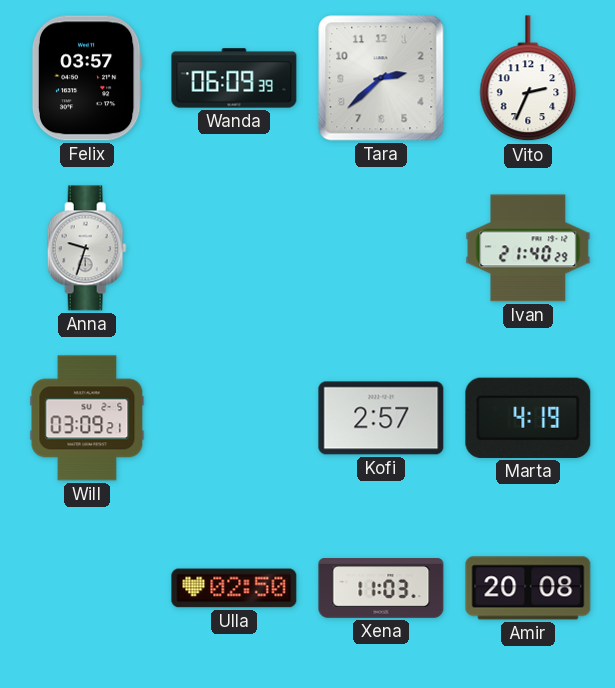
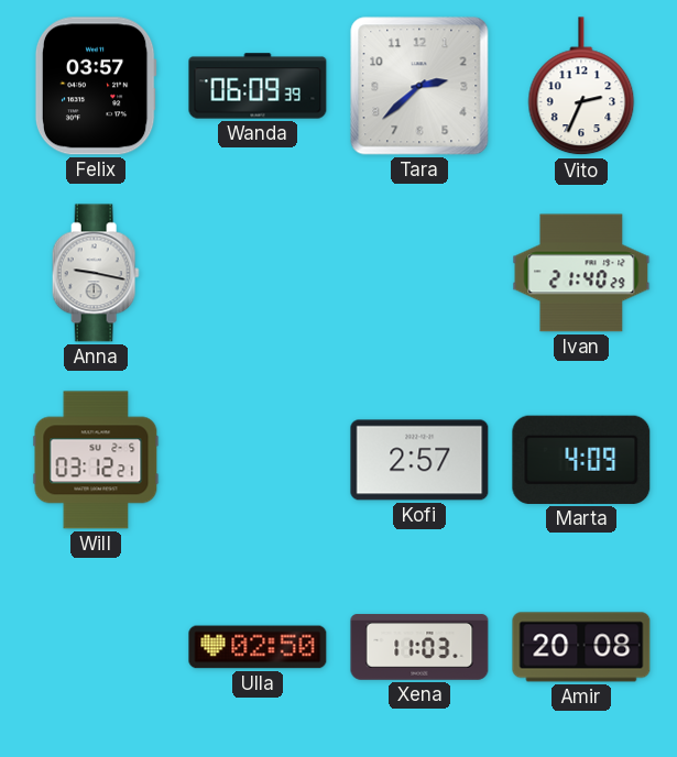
Anna: 9:33 -> 9:17 (96, 273)
Will: 03:09 -> 03:12 (96, 460)
Marta: 4:19 -> 4:09 (581, 460)
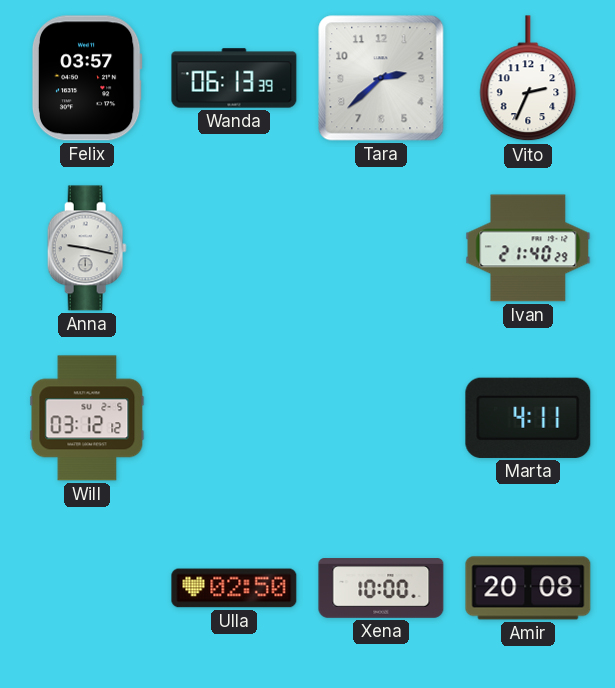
Wanda: 06:09 -> 06:13 (234, 78)
Will: 03:12:21 -> 03:12:12 (87, 418)
Kofi: 2:57 -> none (419, 460)
Marta: 4:09 -> 4:11 (528, 418)
Xena: 11:03 -> 10:00 (381, 588)
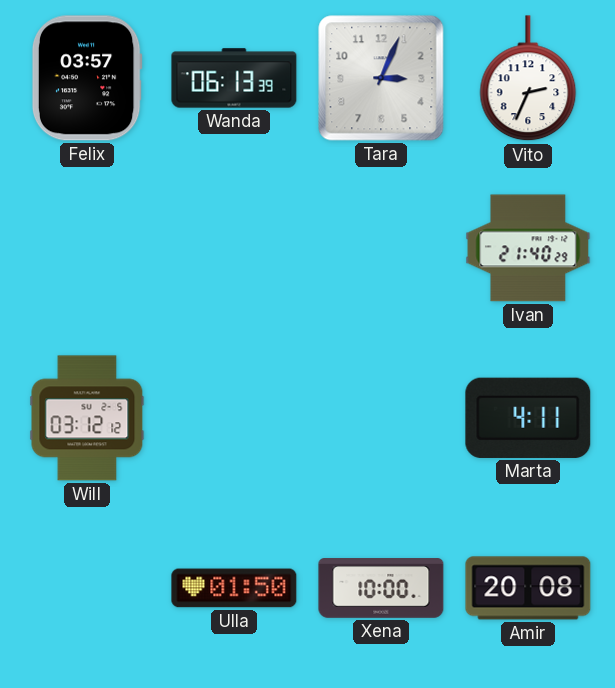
Tara: 2:38 -> 3:04 (381, 78)
Anna: 9:17 -> none (87, 248)
Ulla: 02:50 -> 01:50 (234, 588)
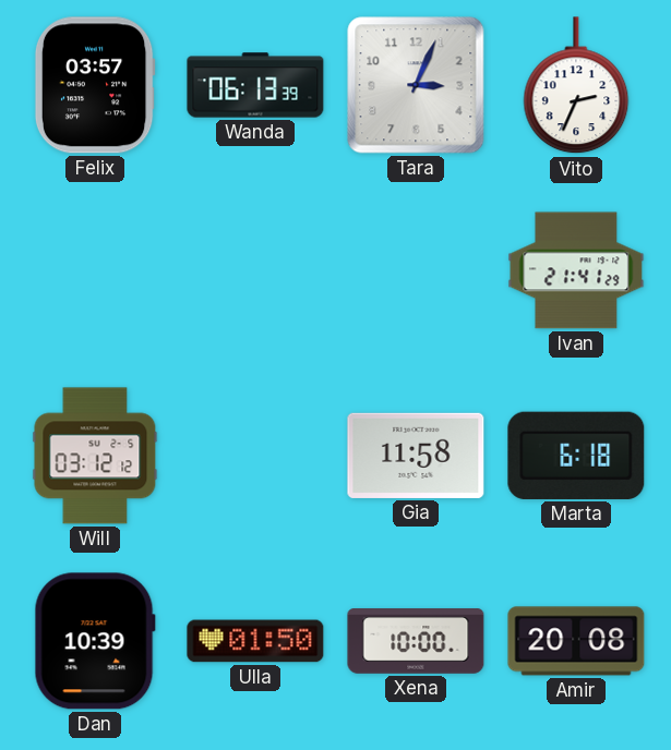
Ivan: 21:40 -> 21:41 (576, 270)
Gia: none -> 11:58 (416, 456)
Marta: 4:11 -> 6:18 (576, 456)
Dan: none -> 10:39 (95, 641)
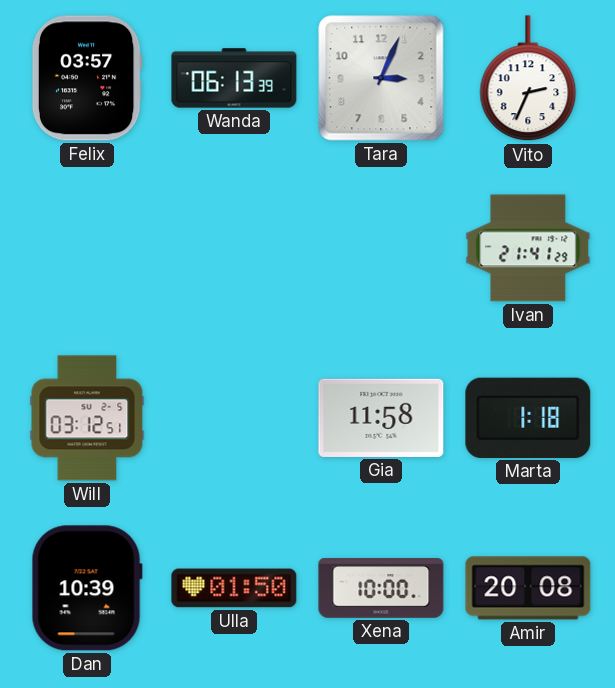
Will: 03:12:12 -> 03:12:51 (87, 418)
Marta: 6:18 -> 1:18 (528, 418)
